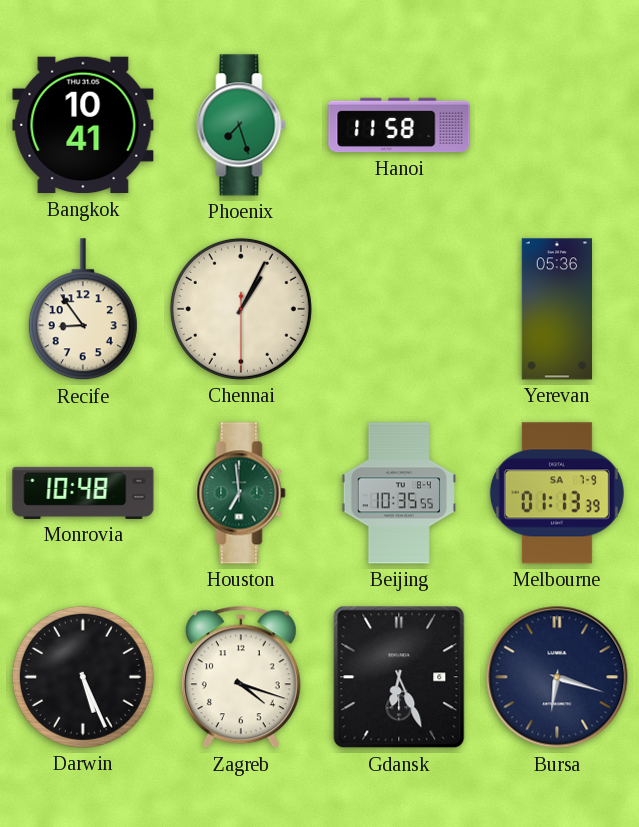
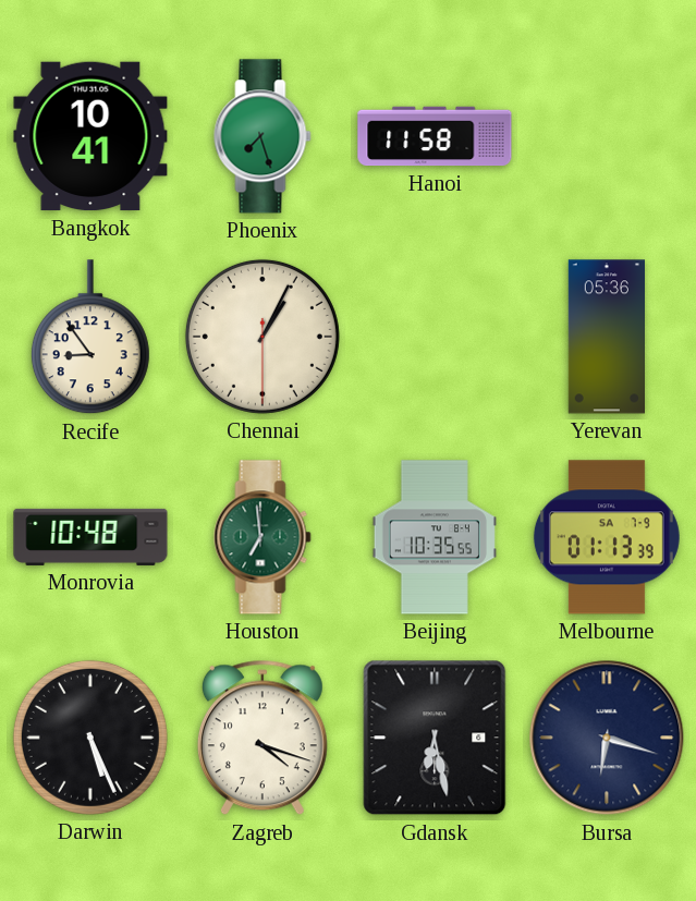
Gdansk: 6:26 -> 6:28 (435, 738)
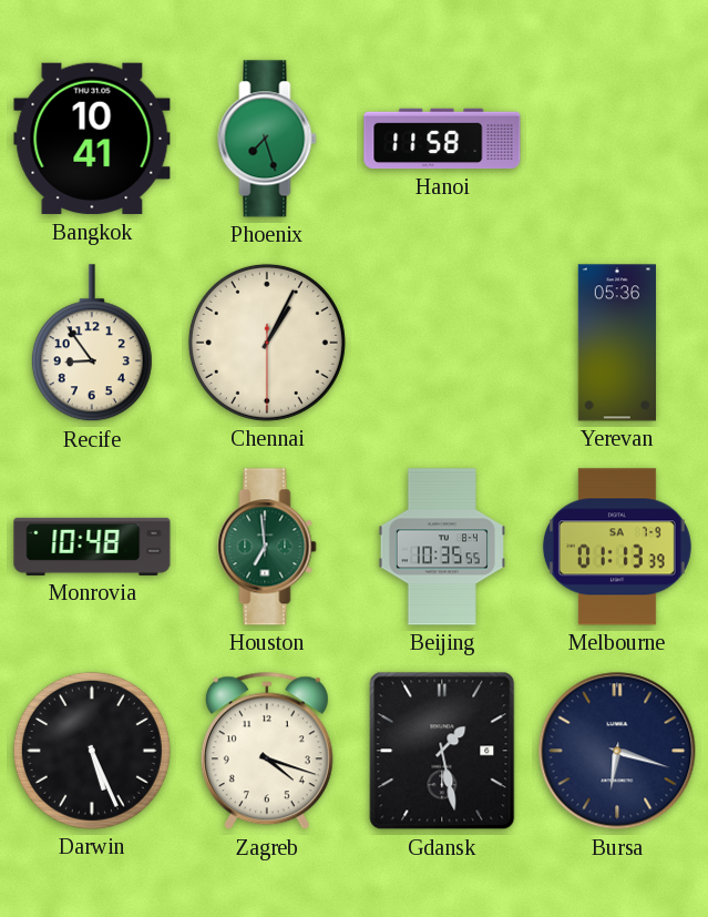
Gdansk: 6:28 -> 1:28 (442, 751)
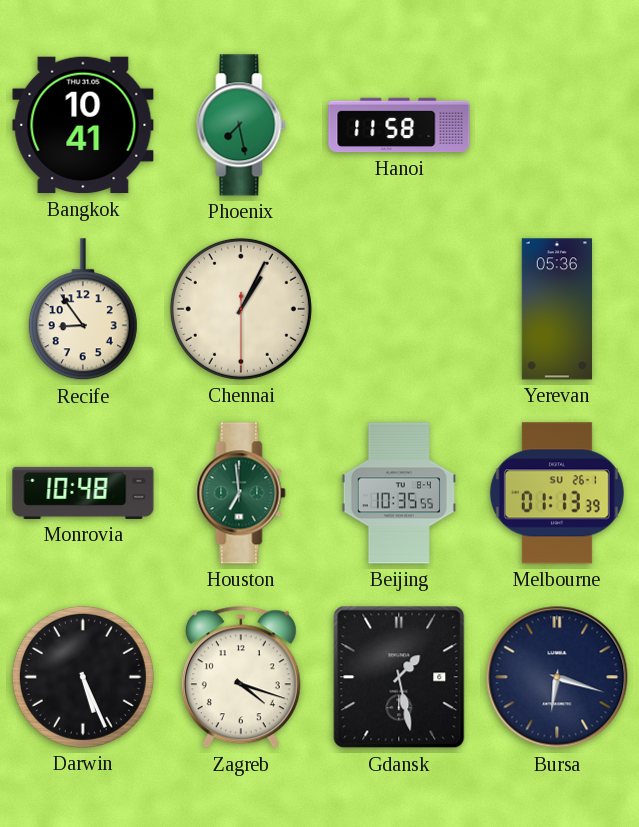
Phoenix: 7:27 -> 7:28 (241, 125)
Melbourne date: SA 7-9 -> SU 26-1 (557, 493)
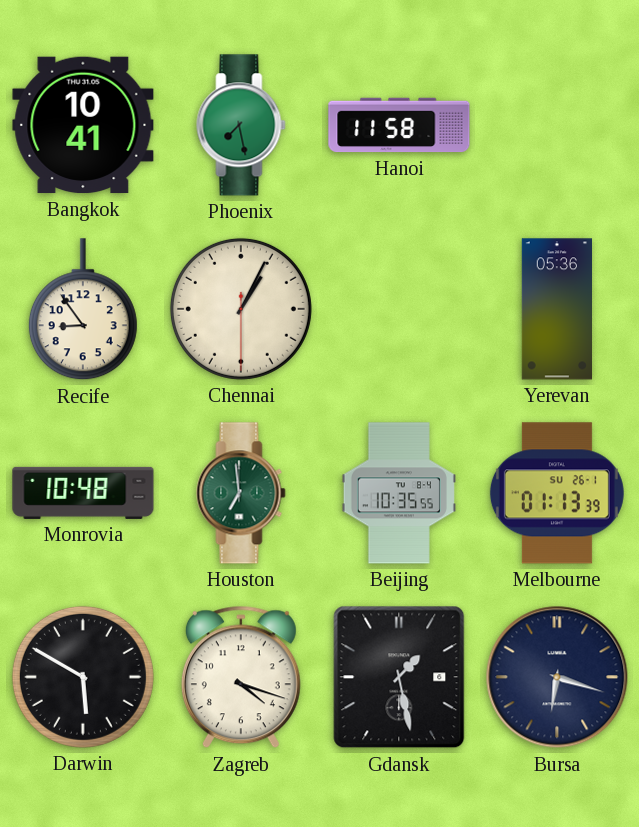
Darwin: 5:26 -> 5:50 (83, 677)
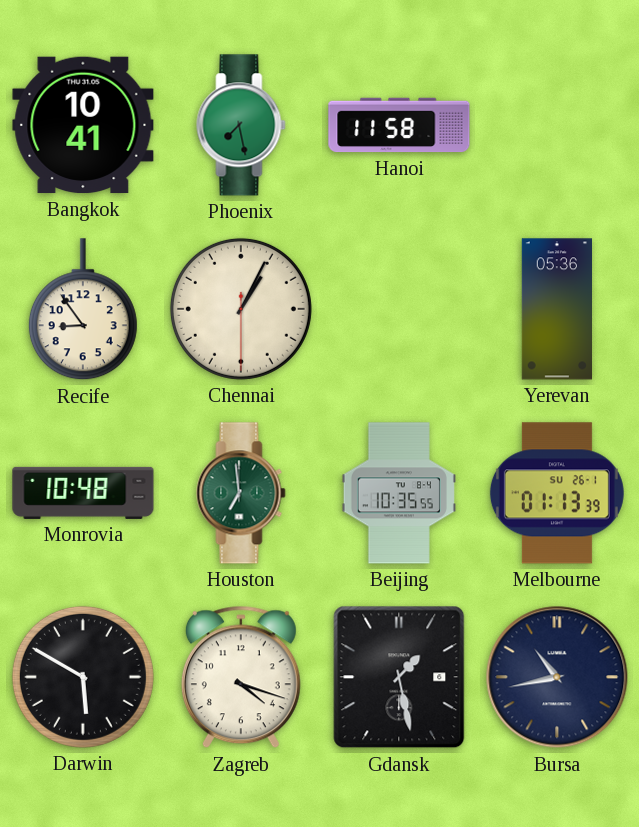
Bursa: 6:18 -> 10:43 (557, 677)
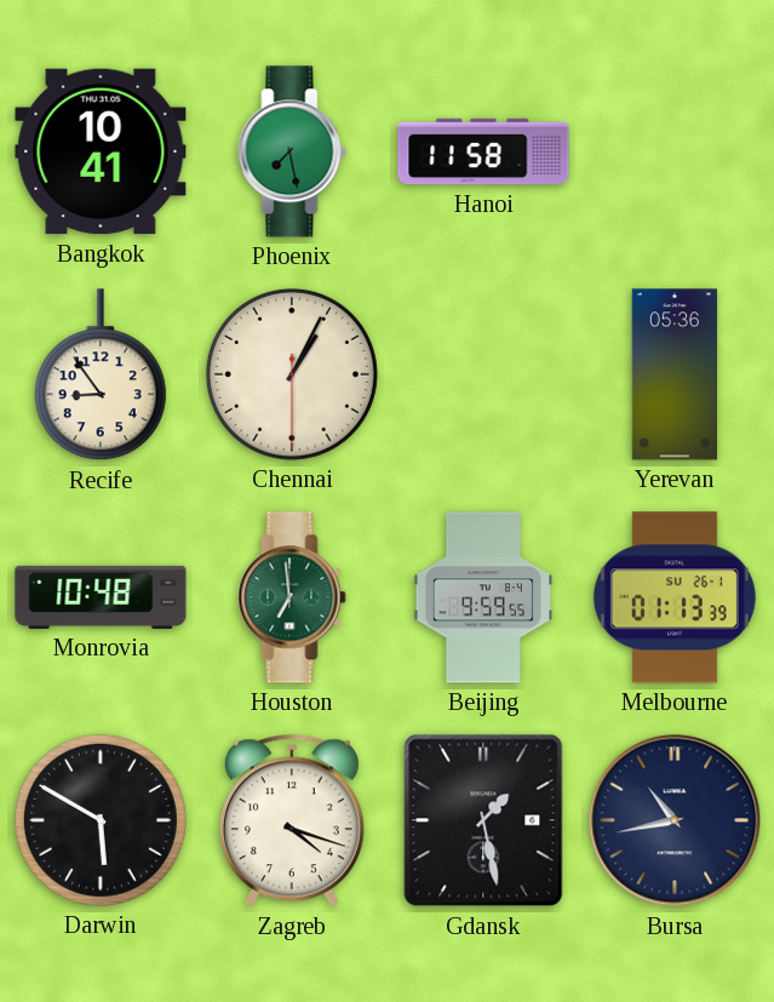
Beijing: 10:35 -> 9:59 (483, 597)
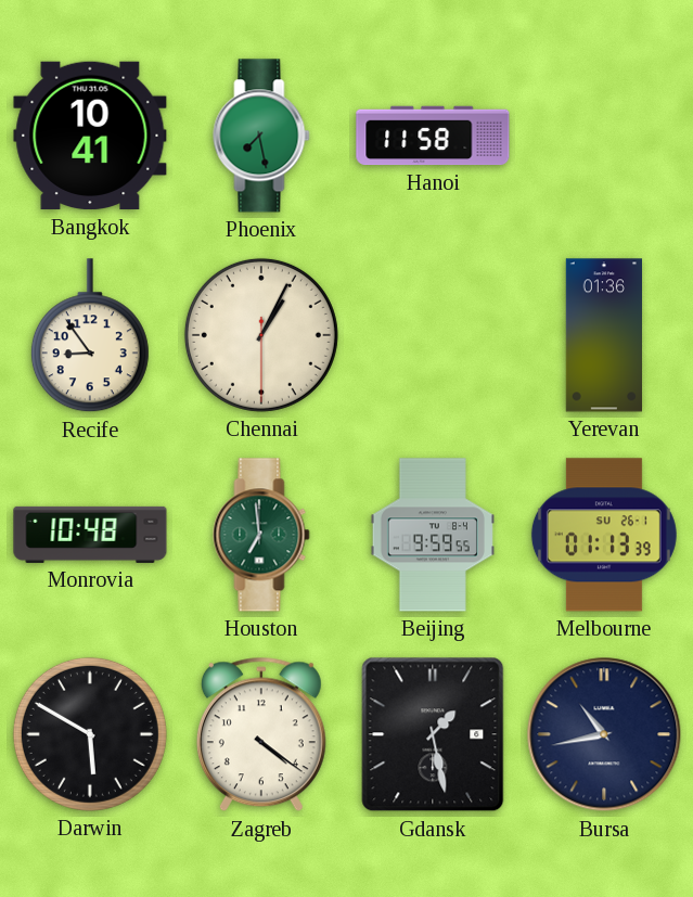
Yerevan: 05:36 -> 01:36 (603, 335)
Zagreb: 4:18 -> 4:21 (261, 734)
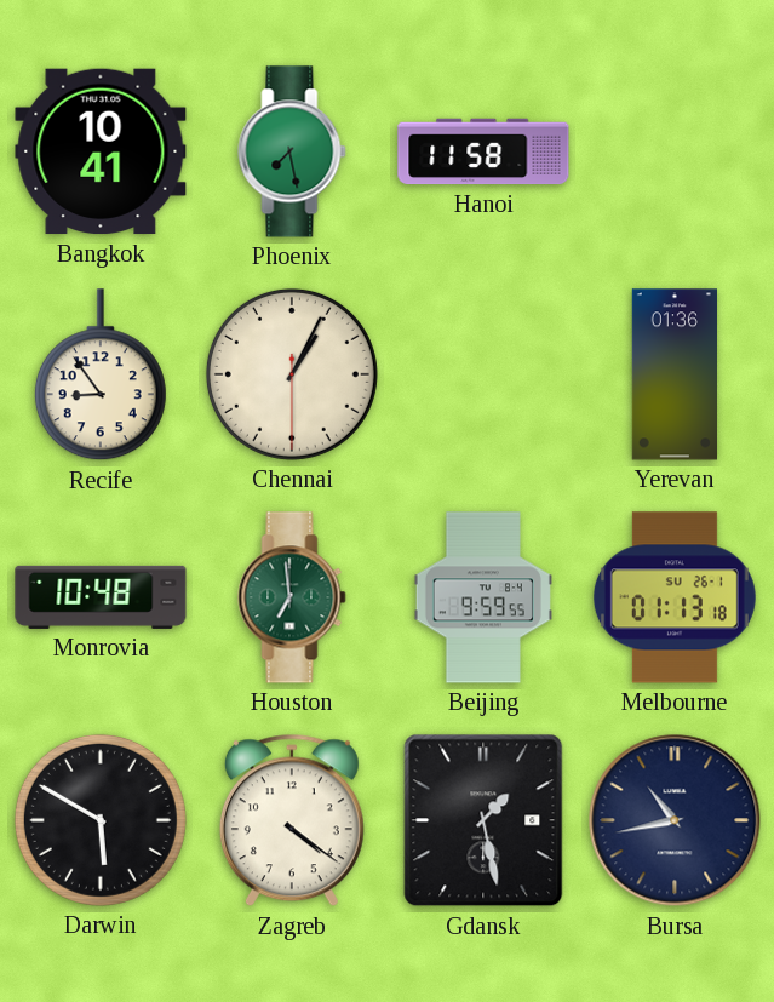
Melbourne: 01:13:39 -> 01:13:18 (675, 597)
